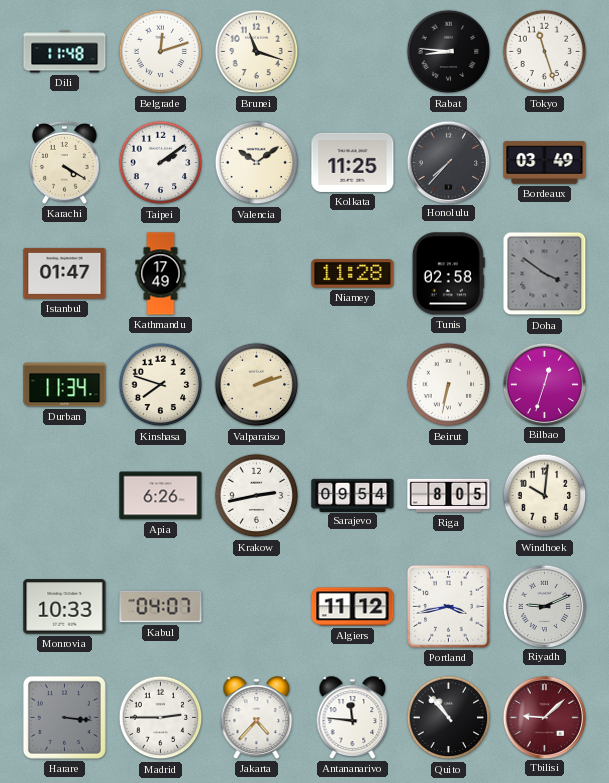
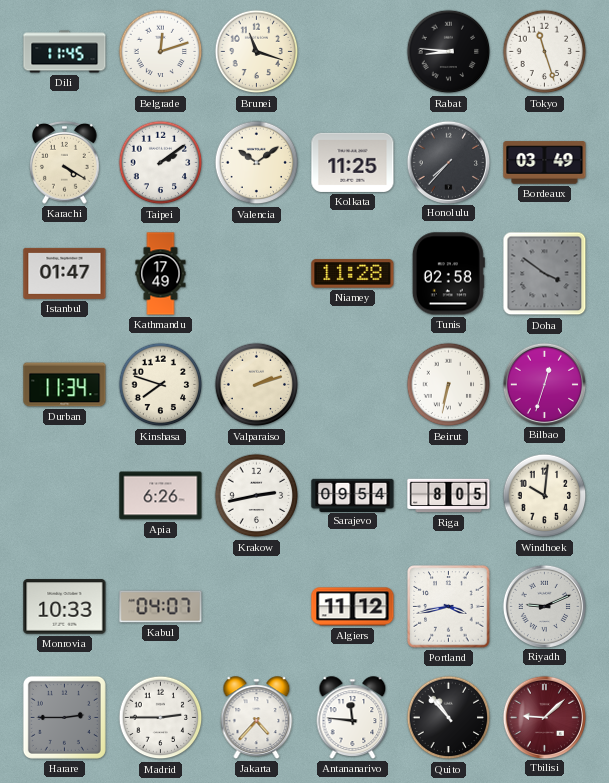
Dili: 11:48 -> 11:45 (65, 52)
Harare: 3:16 -> 2:45 (64, 717)
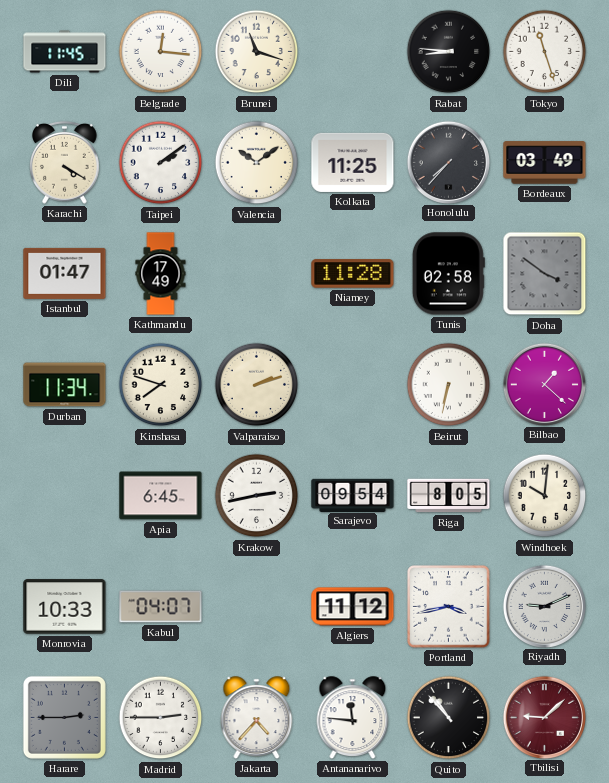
Belgrade: 12:12 -> 12:16 (161, 52)
Bilbao: 12:33 -> 1:22 (544, 384)
Apia: 6:26 -> 6:45 (161, 496)
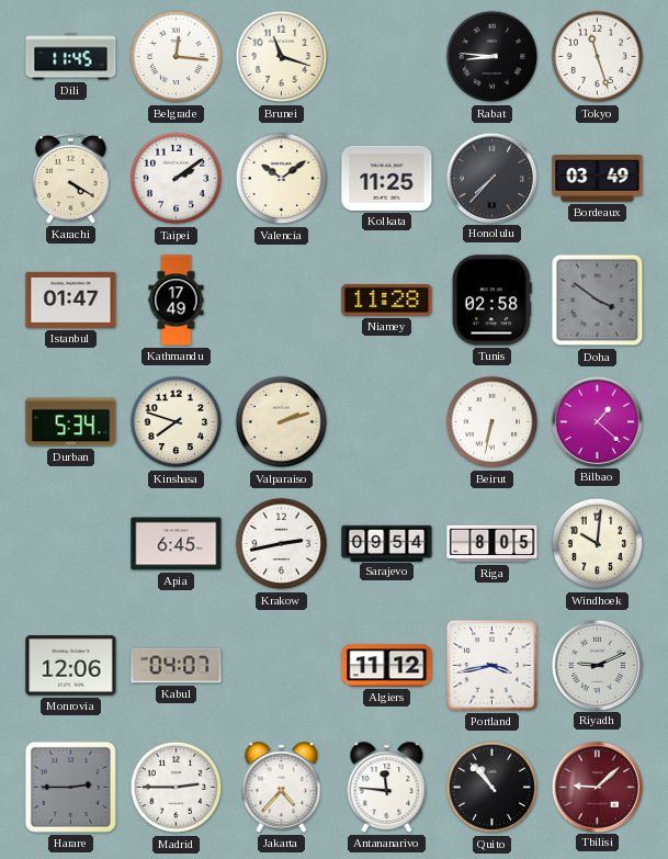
Durban: 11:34 -> 5:34 (71, 422)
Monrovia: 10:33 -> 12:06 (71, 666)
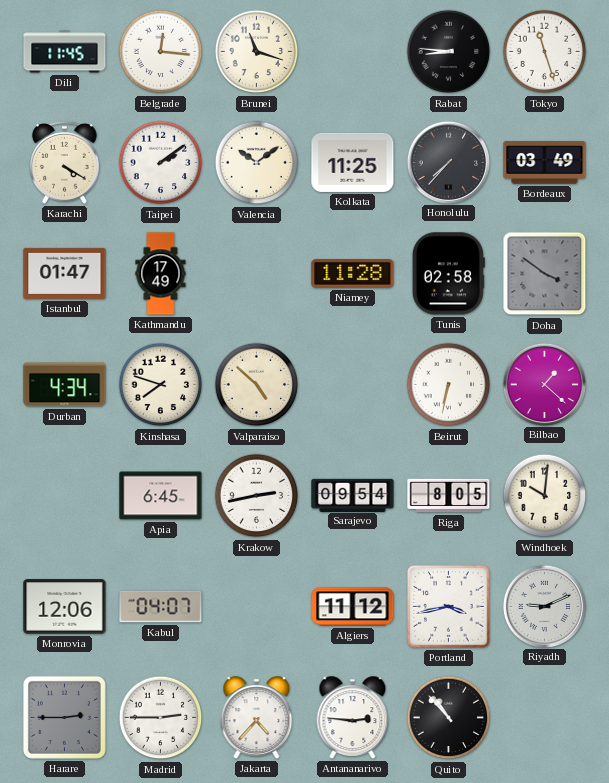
Durban: 5:34 -> 4:34 (65, 385)
Valparaiso: 2:12 -> 4:52 (257, 385)
Antananarivo: 11:46 -> 2:46 (353, 718)
Tbilisi: 9:08 -> none (597, 787)
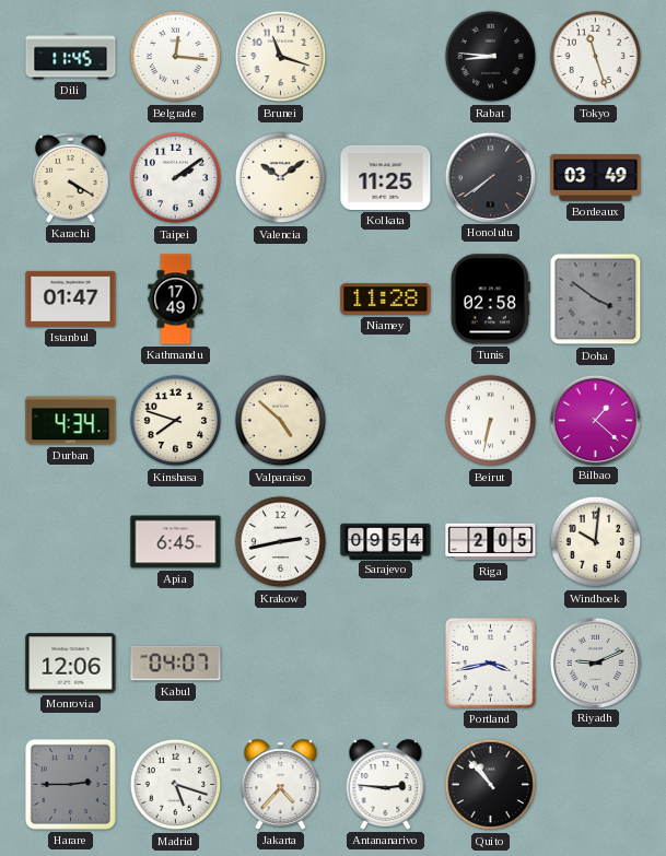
Honolulu: 7:37 -> 7:39 (490, 177)
Riga: 8:05 -> 2:05 (491, 542)
Algiers: 11:12 -> none (353, 607)
Madrid: 2:45 -> 5:18 (176, 785)
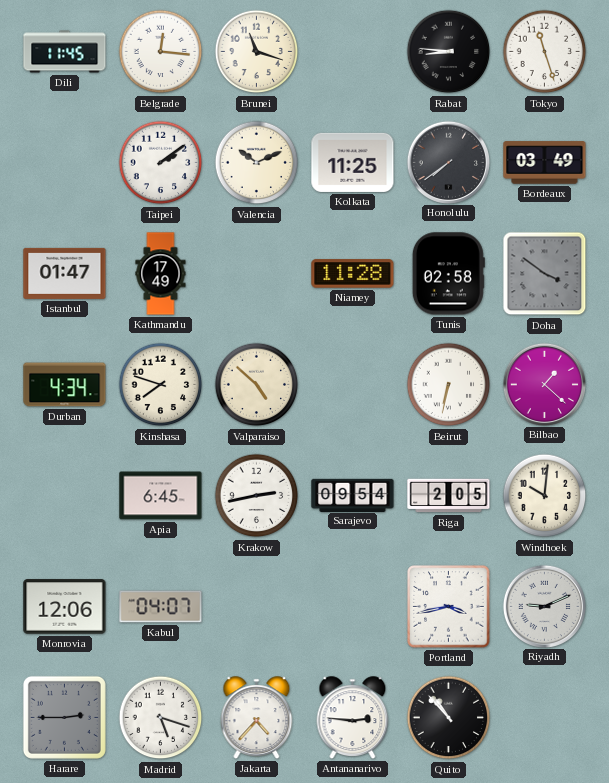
Karachi: 4:20 -> none (71, 177)
Valencia: 10:09 -> 10:11 (257, 163)
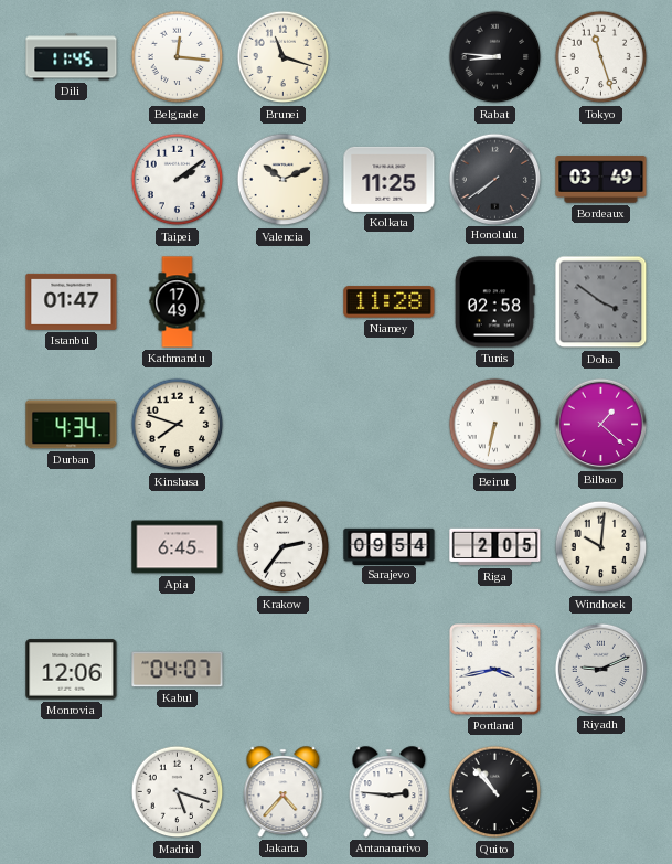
Valparaiso: 4:52 -> none (257, 385)
Krakow: 2:43 -> 2:36 (284, 547)
Harare: 2:45 -> none (64, 717)
